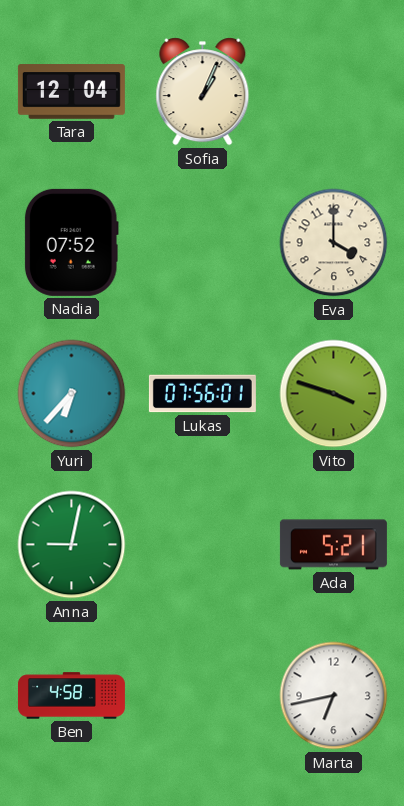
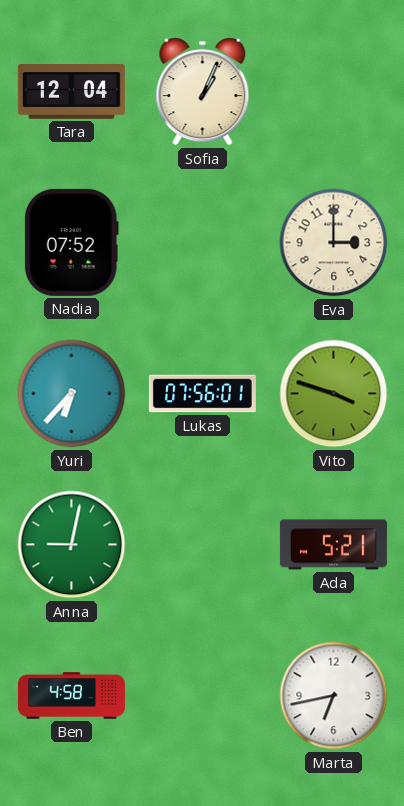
Eva: 4:00 -> 3:00 (334, 243)
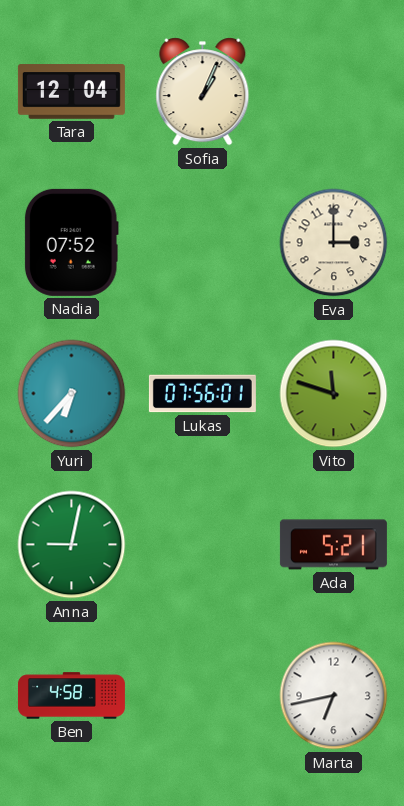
Vito: 3:48 -> 11:48 (334, 394)
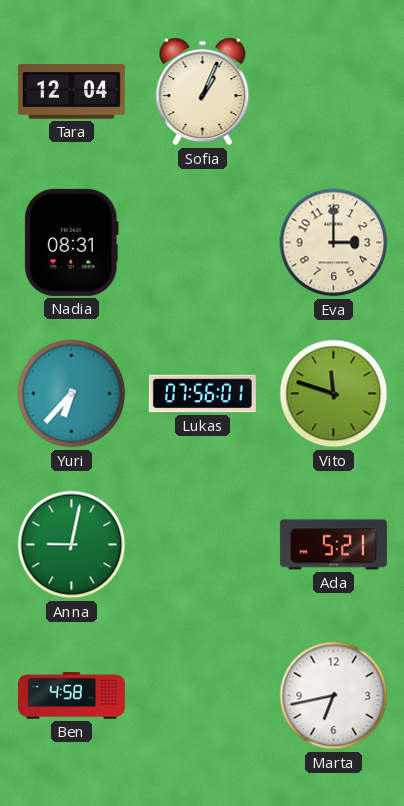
Nadia: 07:52 -> 08:31 (71, 242)
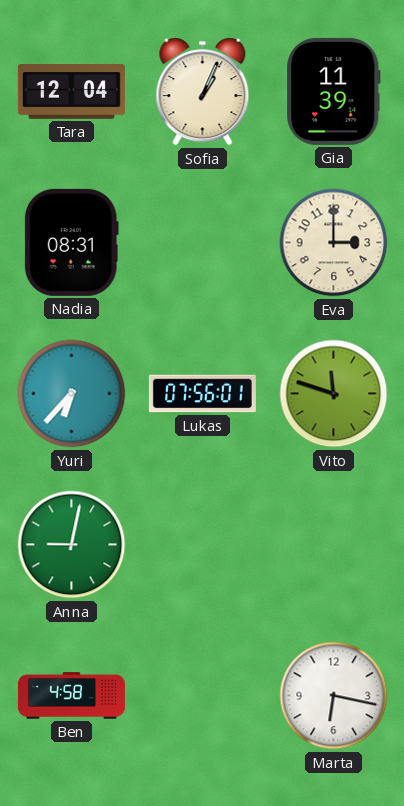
Gia: none -> 11:39 (334, 91)
Ada: 5:21 -> none (333, 545)
Marta: 6:43 -> 6:17 (334, 696)
